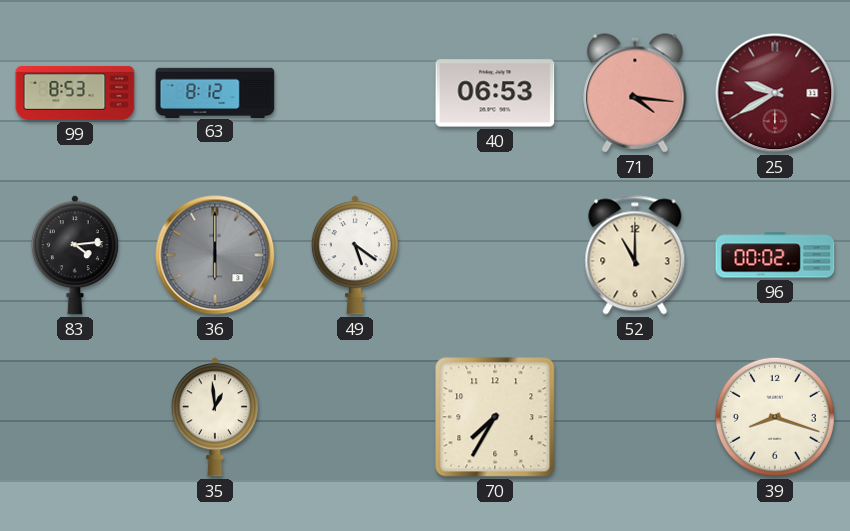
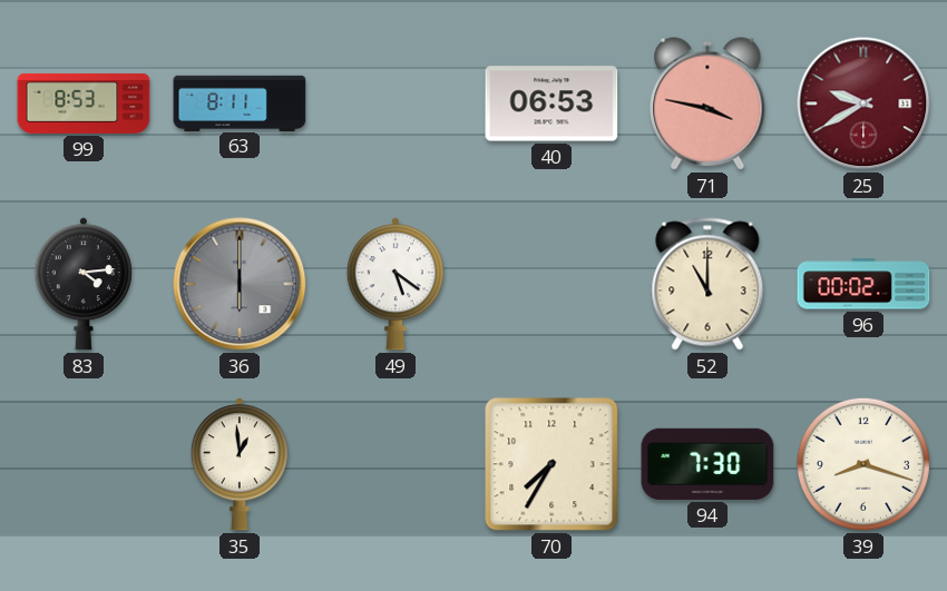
63: 8:12 -> 8:11 (240, 102)
71: 4:16 -> 3:47 (707, 104)
94: none -> 7:30 (707, 464)
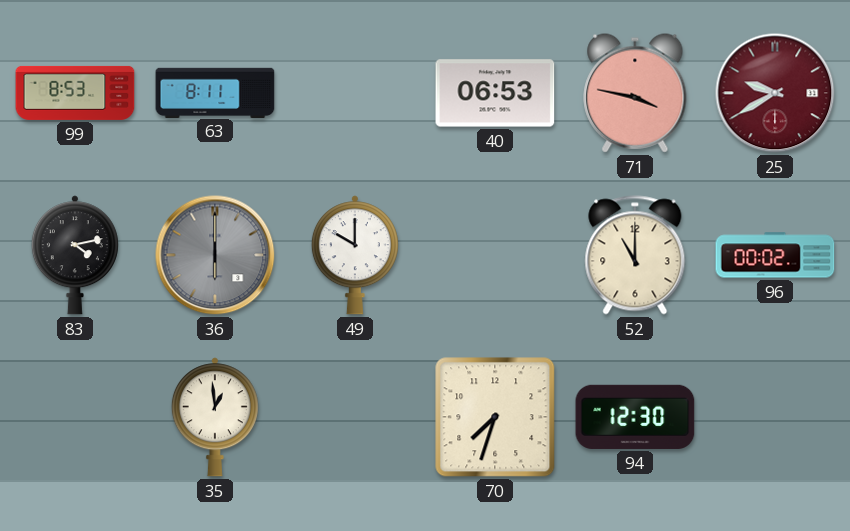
83: 4:14 -> 4:13 (75, 255)
49: 5:21 -> 10:00 (355, 255)
70: 7:35 -> 7:33 (495, 417)
94: 7:30 -> 12:30 (635, 417)
39: 8:18 -> none (863, 464)
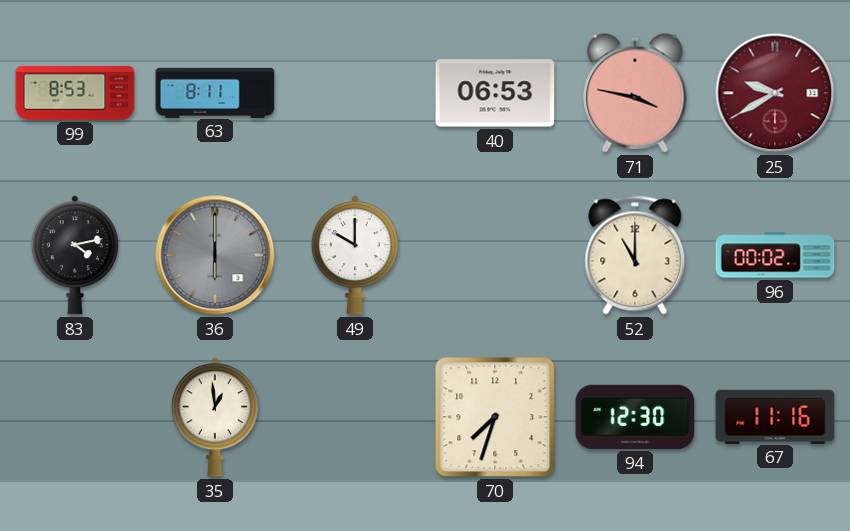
67: none -> 11:16 (775, 416)
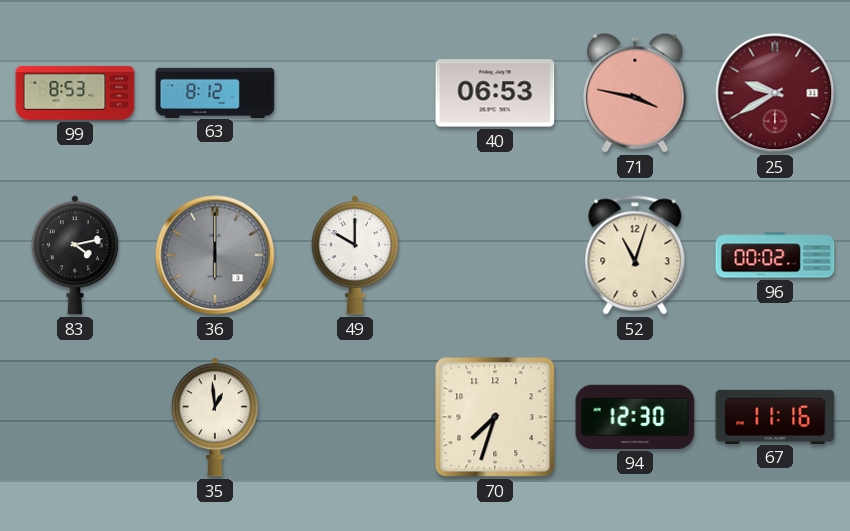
63: 8:11 -> 8:12 (215, 92)
52: 11:00 -> 11:03 (635, 255)
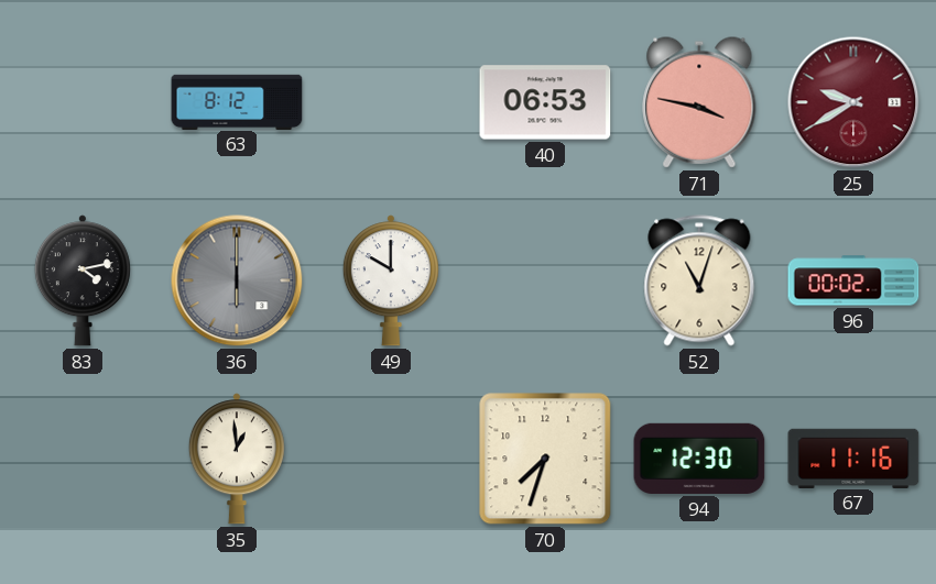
99: 8:53 -> none (75, 93)
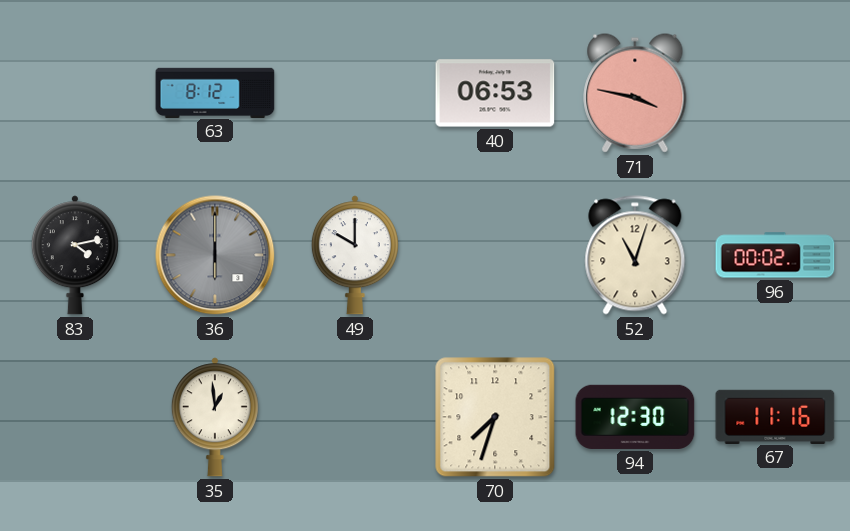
25: 9:40 -> none (853, 102)
